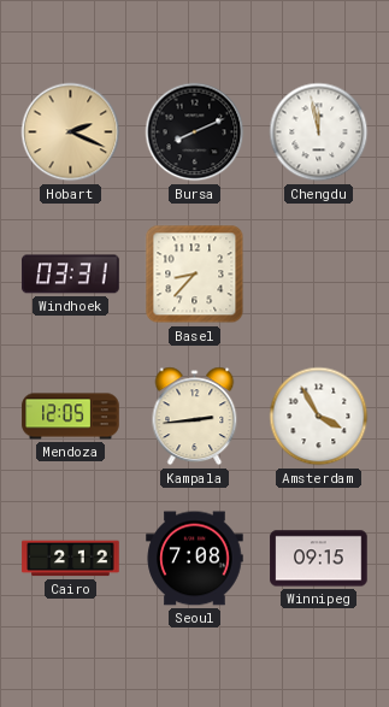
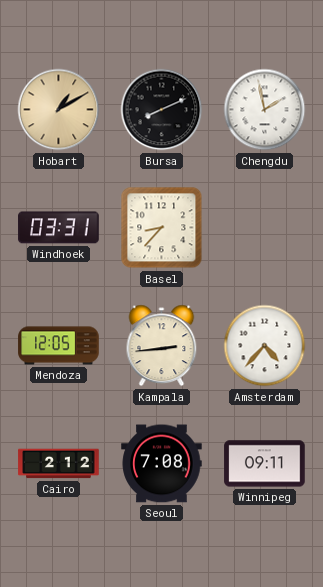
Hobart: 2:19 -> 1:10 (59, 110)
Chengdu: 11:58 -> 1:58 (265, 110)
Amsterdam: 3:55 -> 4:37 (265, 346)
Winnipeg: 09:15 -> 09:11 (265, 464)
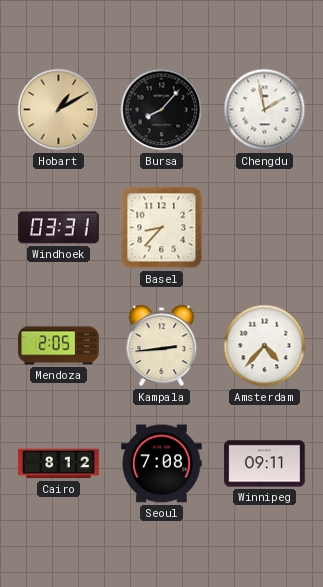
Bursa: 8:11 -> 8:07 (162, 110)
Mendoza: 12:05 -> 2:05 (59, 346)
Cairo: 2:12 -> 8:12 (59, 464)
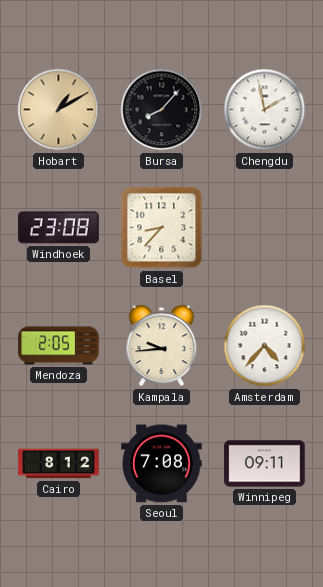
Windhoek: 03:31 -> 23:08 (59, 228)
Kampala: 2:44 -> 9:44 (162, 346)
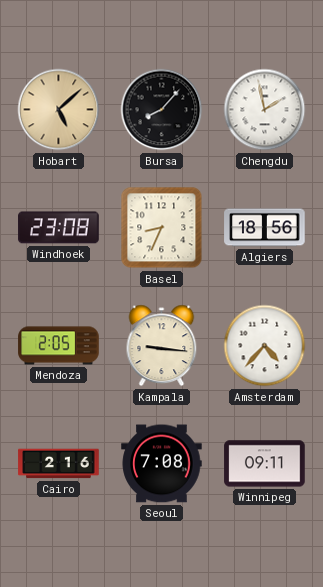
Hobart: 1:10 -> 5:08 (59, 110)
Basel: 8:37 -> 8:34 (162, 228)
Algiers: none -> 18:56 (265, 228)
Kampala: 9:44 -> 9:16 (162, 346)
Cairo: 8:12 -> 2:16 (59, 464)
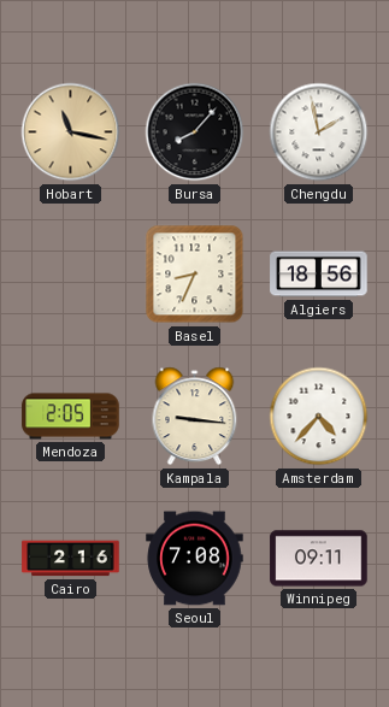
Hobart: 5:08 -> 11:17 (71, 132)
Windhoek: 23:08 -> none (59, 228)
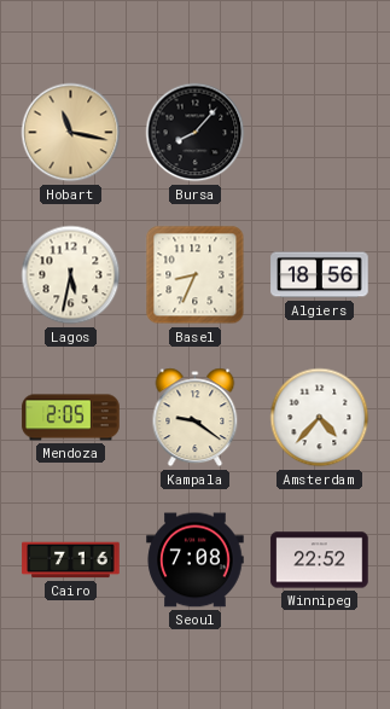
Chengdu: 1:58 -> none (319, 132)
Lagos: none -> 5:32 (71, 275)
Kampala: 9:16 -> 9:21 (196, 418)
Cairo: 2:16 -> 7:16 (71, 560)
Winnipeg: 09:11 -> 22:52 (320, 560)
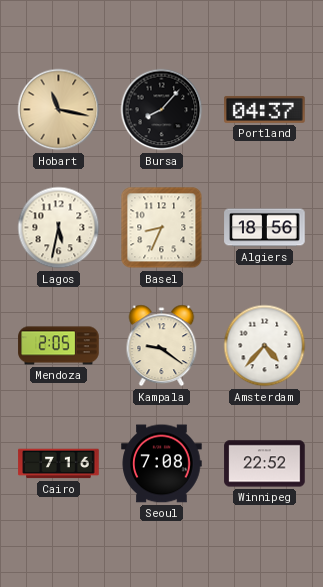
Portland: none -> 04:37 (265, 109)
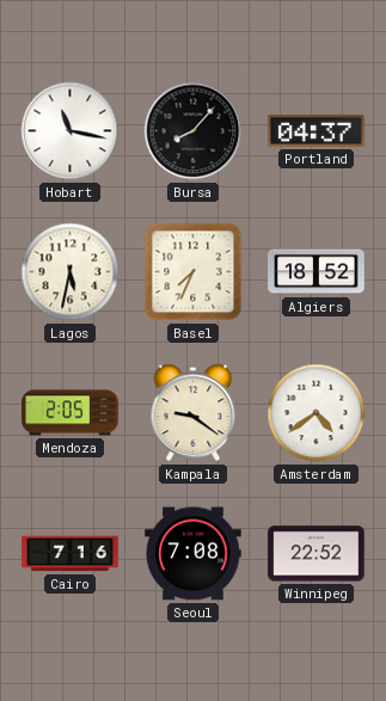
Hobart dial: champagne -> white (71, 131)
Basel: 8:34 -> 7:34 (194, 272)
Algiers: 18:56 -> 18:52 (317, 272)
Amsterdam: 4:37 -> 4:39 (317, 413)
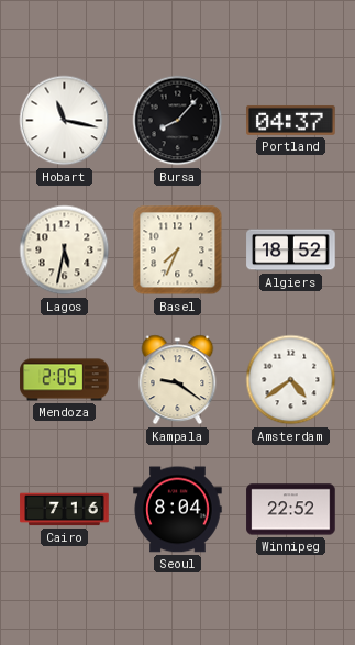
Seoul: 7:08 -> 8:04 (178, 510)
